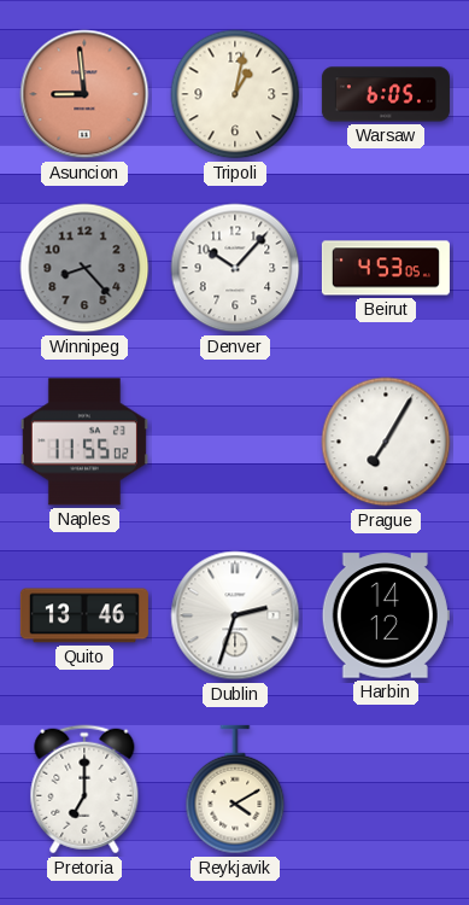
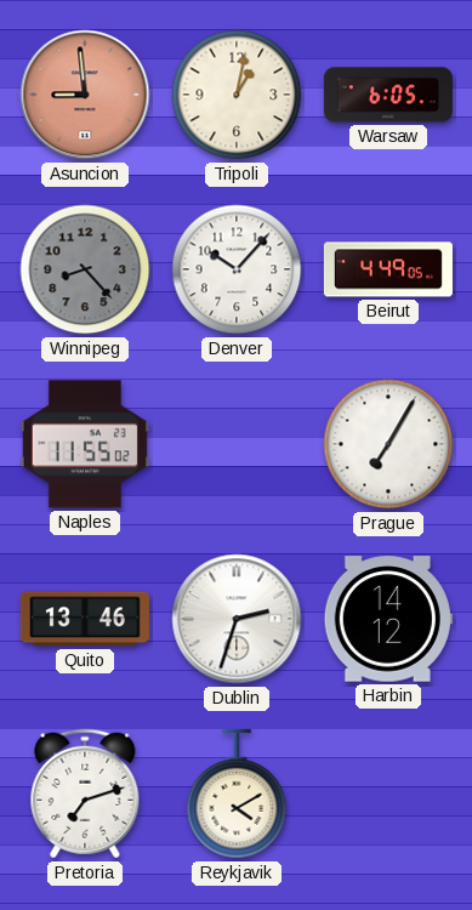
Beirut: 4:53 -> 4:49 (388, 269)
Pretoria: 7:00 -> 7:12 (85, 794)
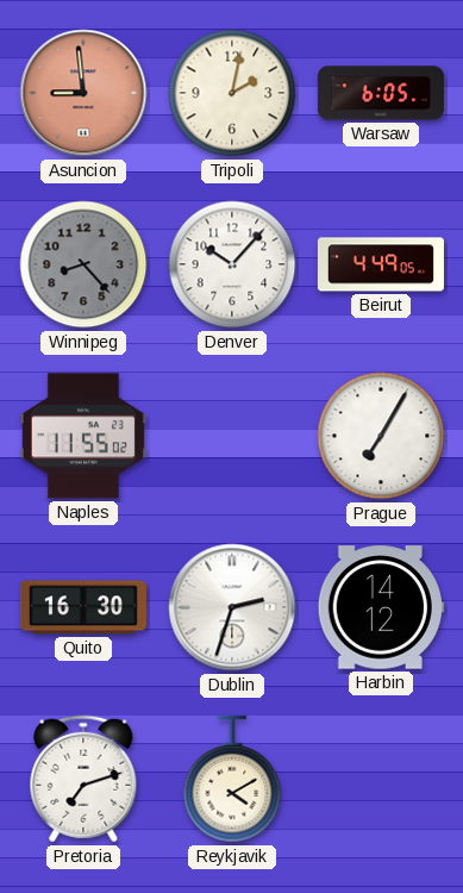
Tripoli: 1:02 -> 2:02 (232, 93)
Quito: 13:46 -> 16:30 (83, 607)
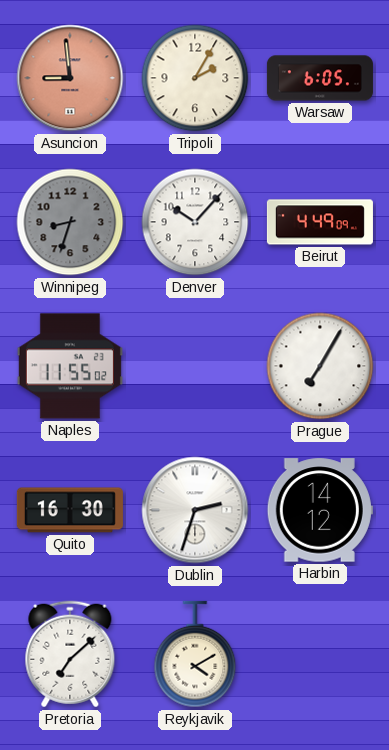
Tripoli: 2:02 -> 2:05 (195, 78)
Winnipeg: 8:23 -> 8:33 (70, 222)
Beirut: 4:49:05 -> 4:49:09 (320, 222)
Pretoria: 7:12 -> 7:08 (70, 654)
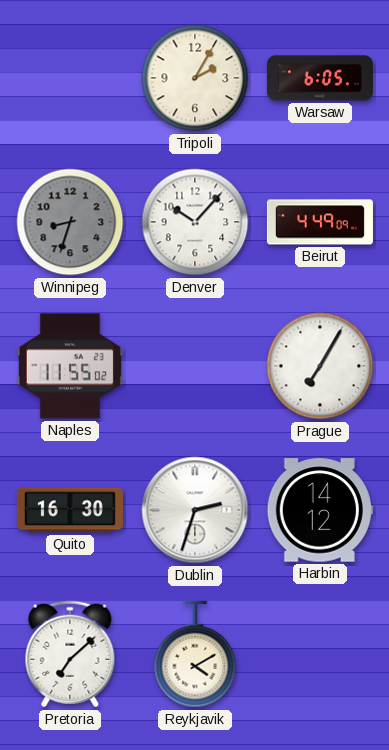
Asuncion: 8:59 -> none (70, 78)
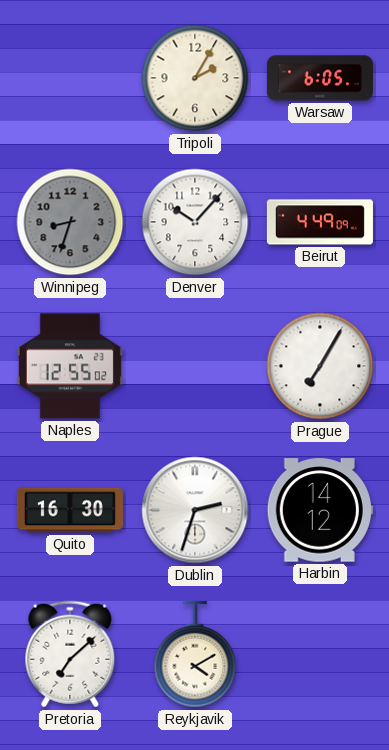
Naples: 11:55 -> 12:55 (70, 366)
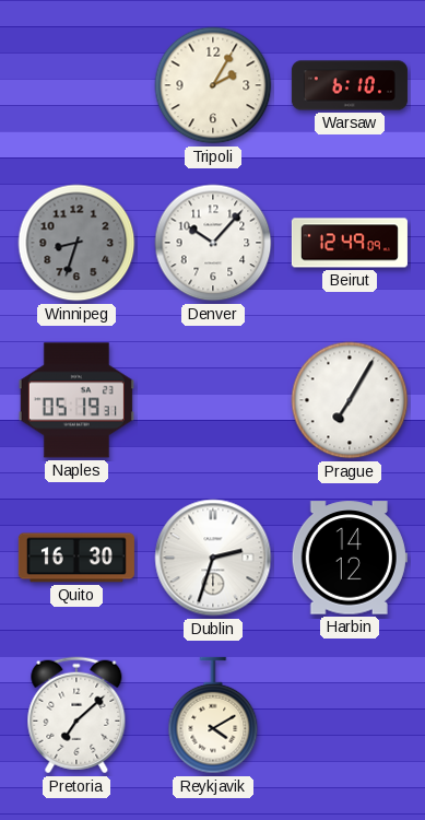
Warsaw: 6:05 -> 6:10 (350, 85)
Beirut: 4:49 -> 12:49 (350, 243)
Naples: 12:55 -> 05:19 (76, 400)
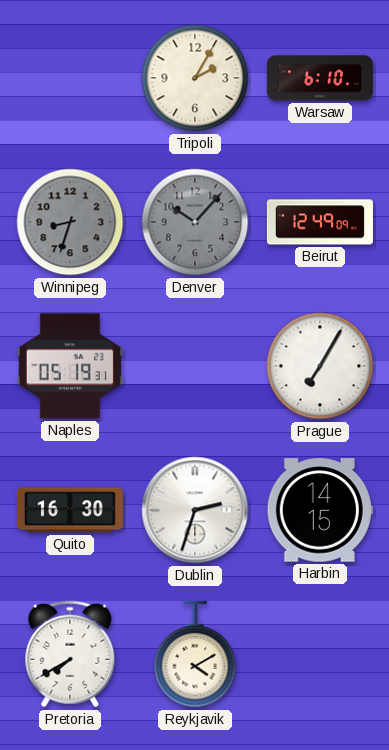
Denver dial: white -> grey (195, 222)
Harbin: 14:12 -> 14:15 (320, 510)
Pretoria: 7:08 -> 7:40 (70, 654)
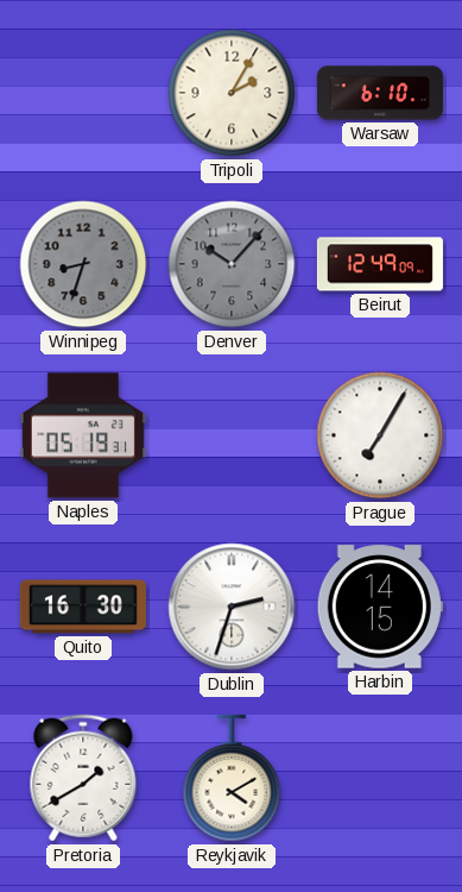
Pretoria: 7:40 -> 1:40 (83, 778)
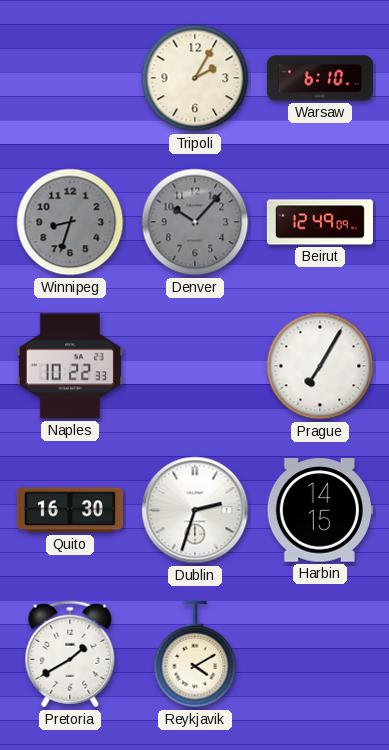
Naples: 05:19 -> 10:22 (70, 366)
